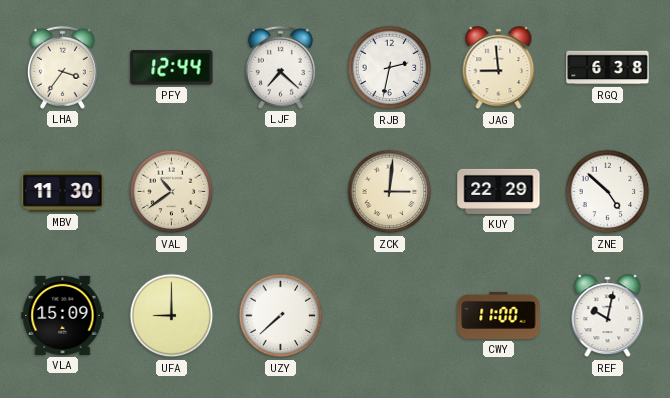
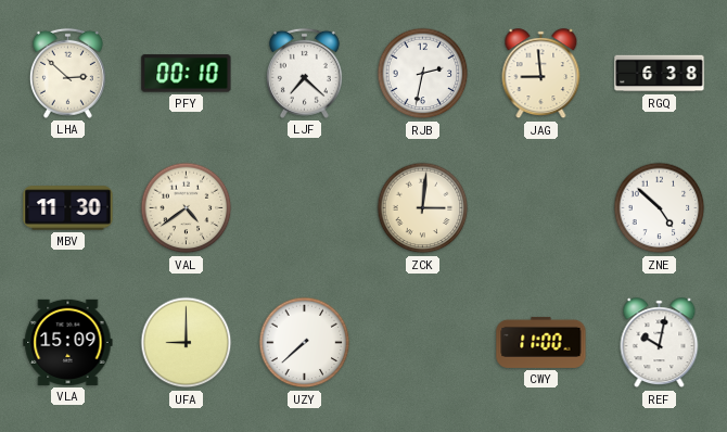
LHA: 3:36 -> 2:52 (67, 73)
PFY: 12:44 -> 00:10 (187, 74)
VAL: 10:39 -> 4:39 (187, 208)
KUY: 22:29 -> none (499, 191)
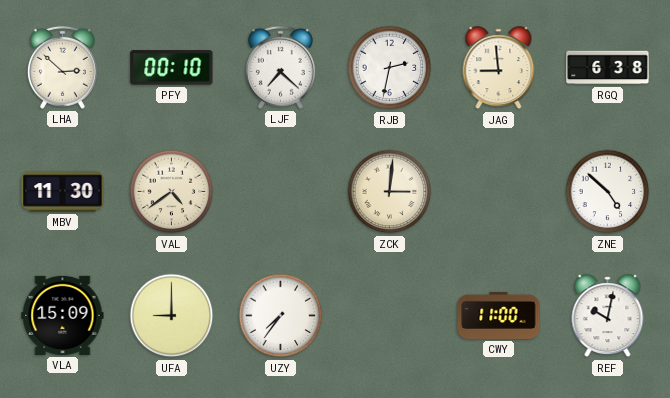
UZY: 7:38 -> 7:36 (281, 316)
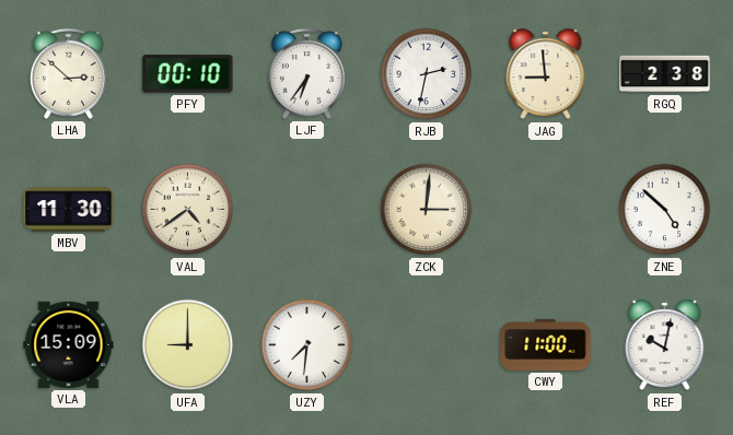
LJF: 7:22 -> 6:36 (306, 73)
RGQ: 6:38 -> 2:38 (665, 74)
UZY: 7:36 -> 7:31 (307, 345)
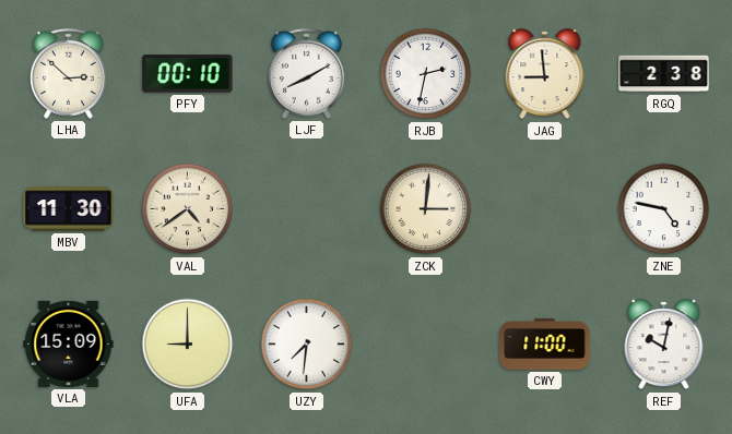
LJF: 6:36 -> 8:10 (306, 73)
ZNE: 4:52 -> 4:47 (664, 209)
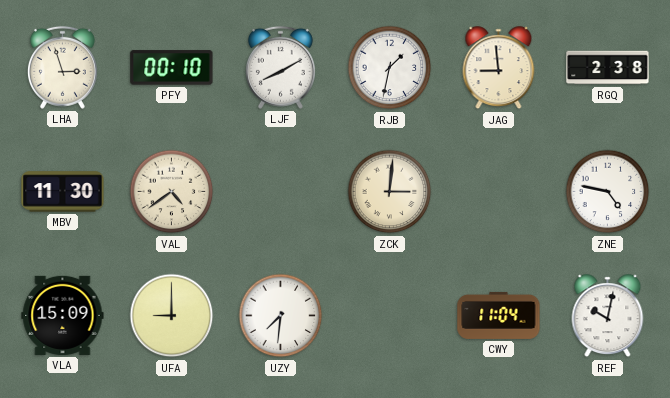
LHA: 2:52 -> 2:57 (62, 67)
RJB: 2:32 -> 1:32 (390, 68)
CWY: 11:00 -> 11:04 (499, 315)
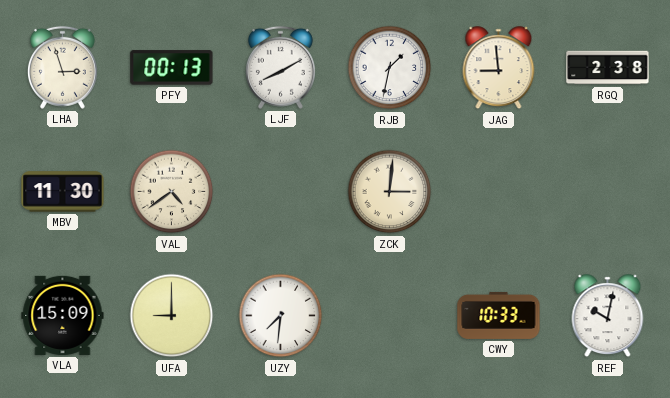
PFY: 00:10 -> 00:13 (172, 68)
ZNE: 4:47 -> none (608, 192)
CWY: 11:04 -> 10:33 (499, 315)
